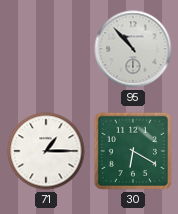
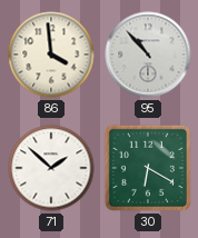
86: none -> 3:59 (51, 54)
71: 1:15 -> 1:52 (51, 168)
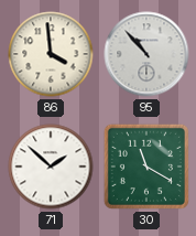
30: 6:20 -> 11:20 (146, 167)
